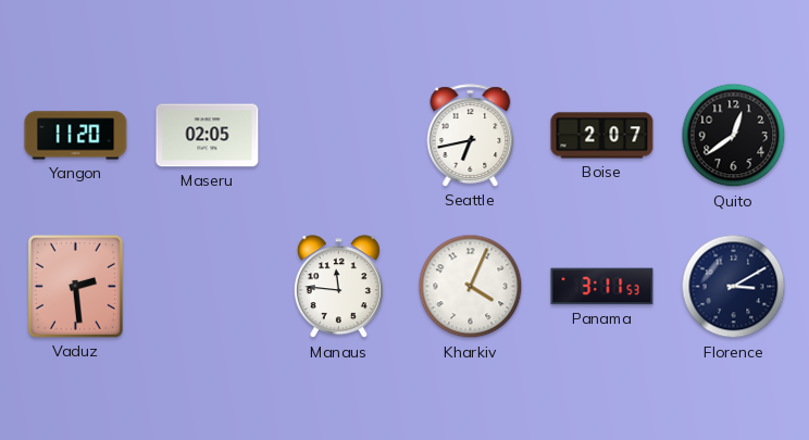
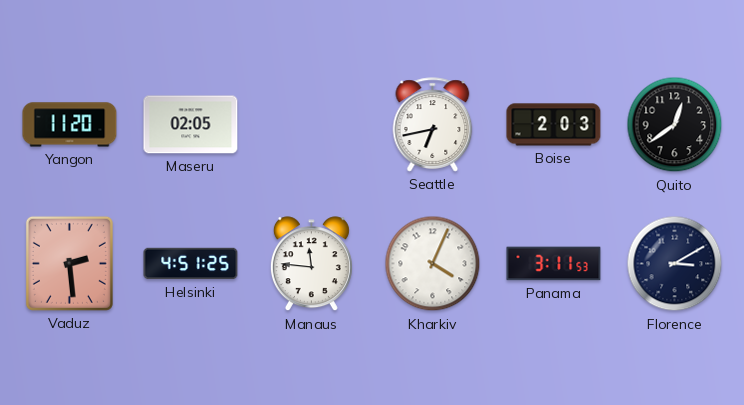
Boise: 2:07 -> 2:03 (554, 125)
Helsinki: none -> 4:51 (191, 264)
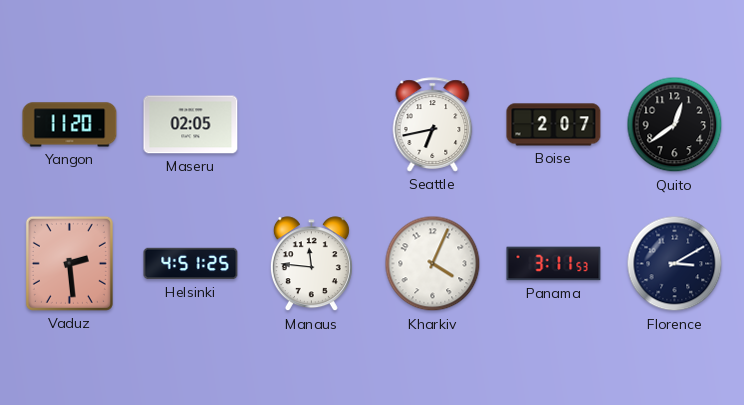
Boise: 2:03 -> 2:07 (554, 125)
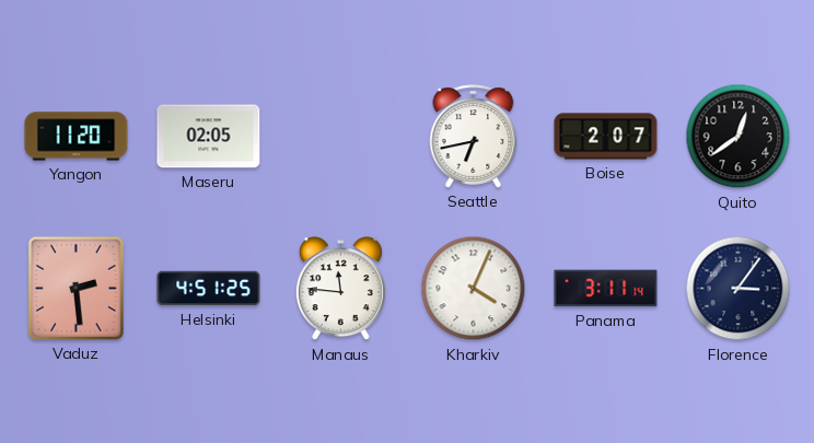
Panama: 3:11:53 -> 3:11:14 (606, 289)
Florence: 3:10 -> 3:06 (739, 289)
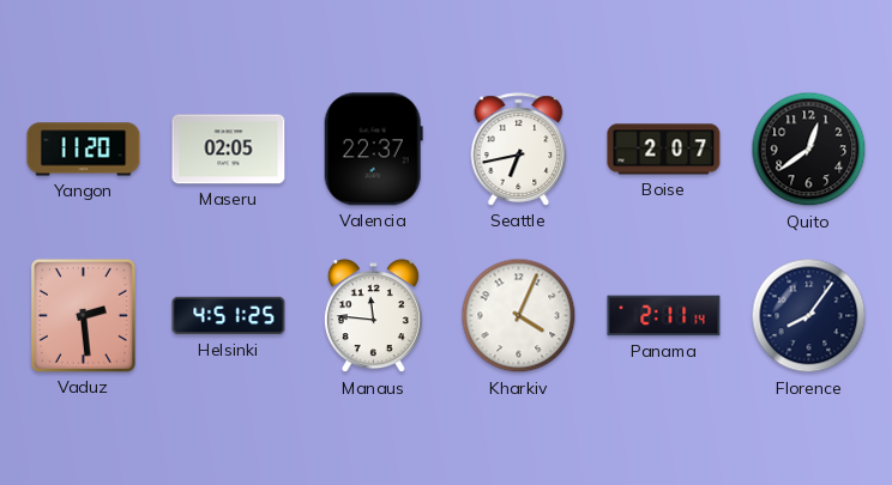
Valencia: none -> 22:37 (373, 150)
Panama: 3:11 -> 2:11 (664, 316)
Florence: 3:06 -> 8:06 (809, 316)
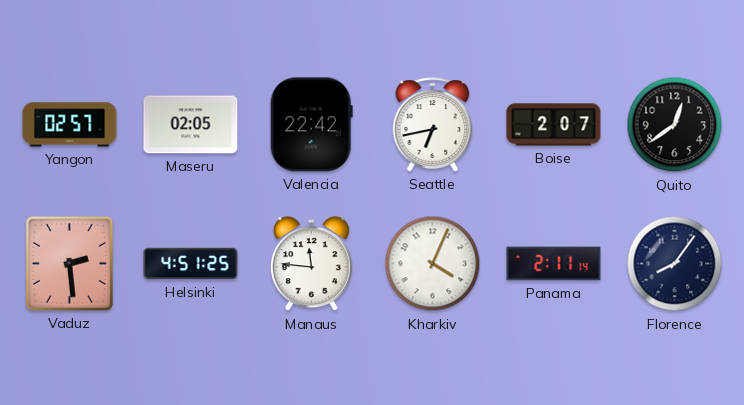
Yangon: 11:20 -> 02:57 (70, 125)
Valencia: 22:37 -> 22:42 (311, 125)
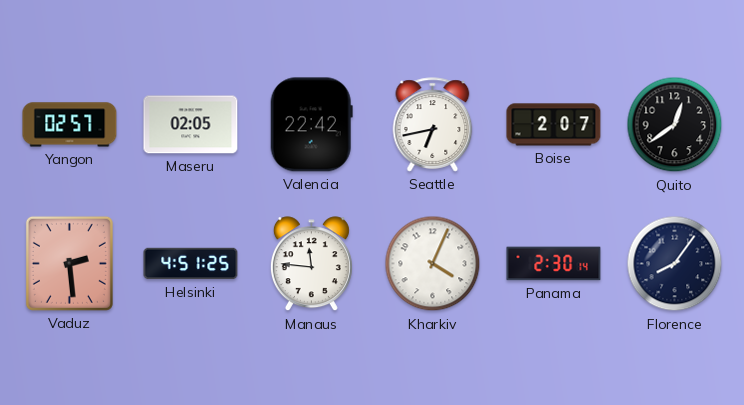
Panama: 2:11 -> 2:30 (554, 264)
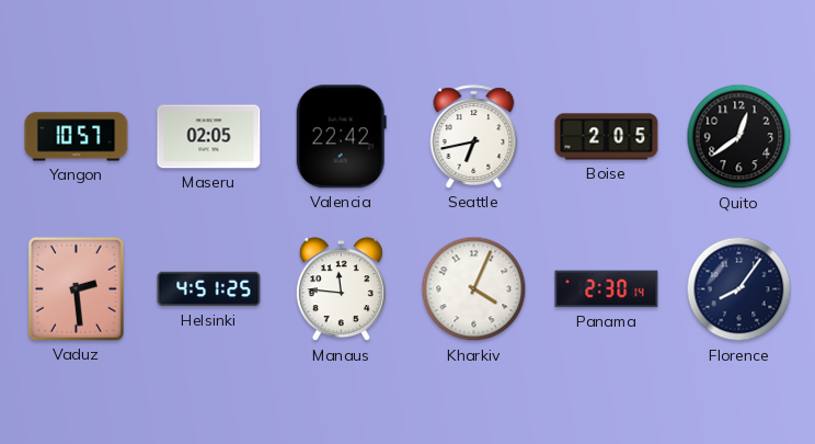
Yangon: 02:57 -> 10:57 (77, 137)
Boise: 2:07 -> 2:05 (607, 137)
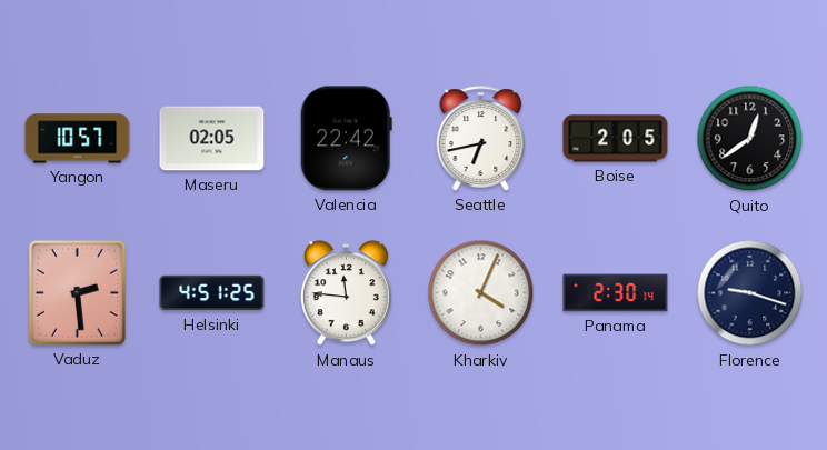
Florence: 8:06 -> 9:18 (750, 293)
